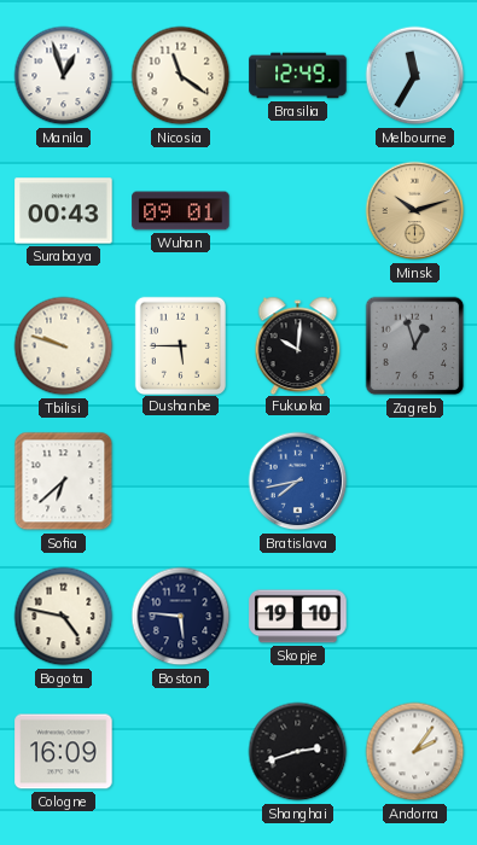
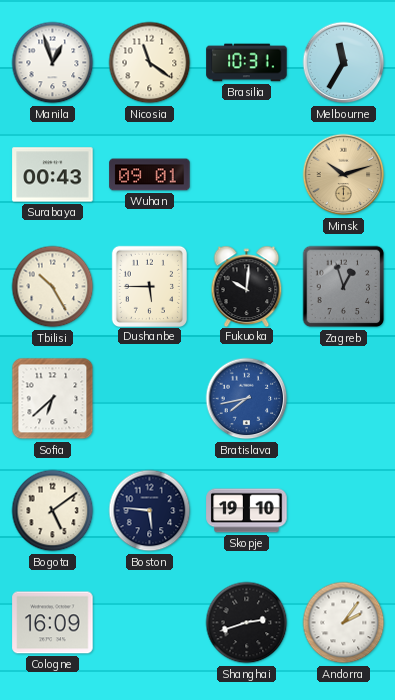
Brasilia: 12:49 -> 10:31 (247, 63)
Tbilisi: 9:48 -> 10:25 (53, 287)
Bogota: 4:47 -> 5:09 (53, 511)
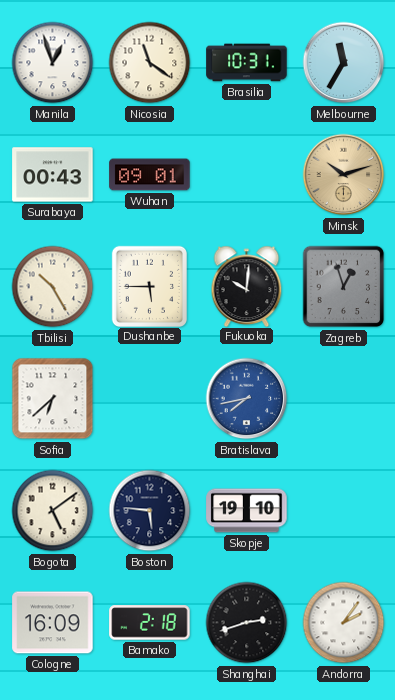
Bamako: none -> 2:18 (150, 623)
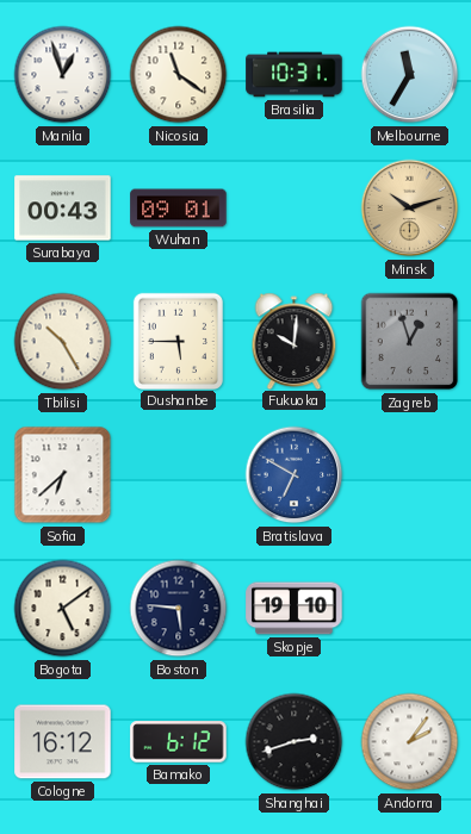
Bratislava: 7:43 -> 6:50 (295, 475)
Cologne: 16:09 -> 16:12 (63, 742)
Bamako: 2:18 -> 6:12 (179, 742)
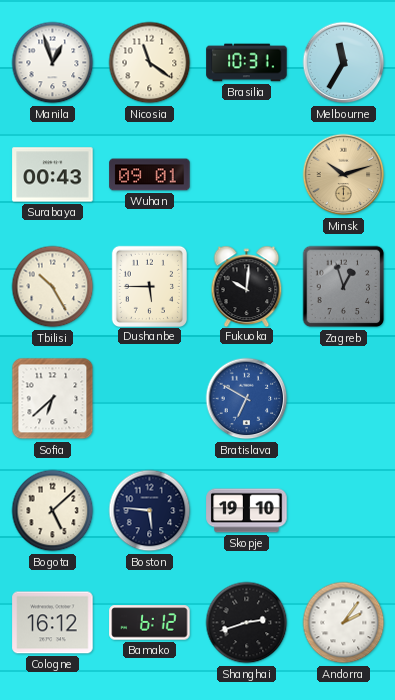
Bogota: 5:09 -> 5:08 (53, 511)
